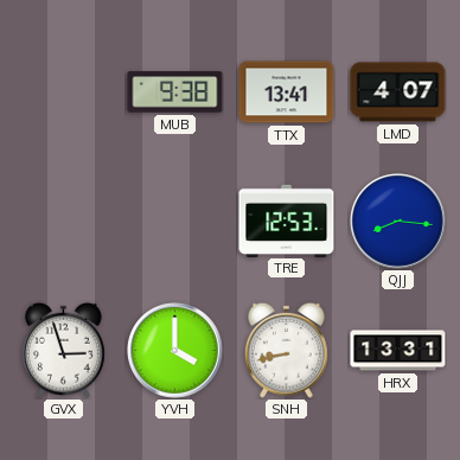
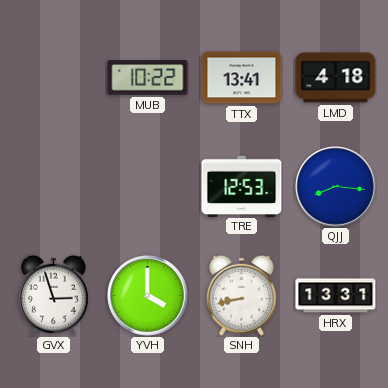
MUB: 9:38 -> 10:22 (148, 78)
LMD: 4:07 -> 4:18 (336, 78)
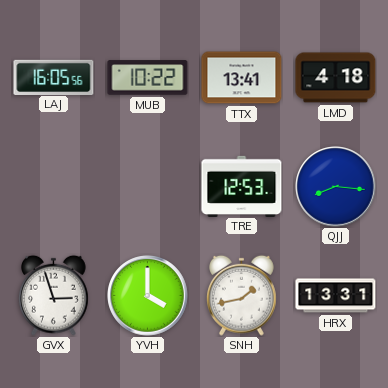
LAJ: none -> 16:05 (54, 77)
SNH: 8:43 -> 1:43 (242, 295)
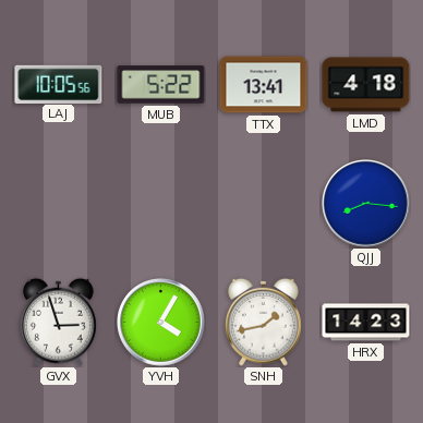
LAJ: 16:05 -> 10:05 (59, 84)
MUB: 10:22 -> 5:22 (161, 85)
TRE: 12:53 -> none (242, 186)
YVH: 4:00 -> 4:05 (161, 323)
HRX: 13:31 -> 14:23 (366, 323)
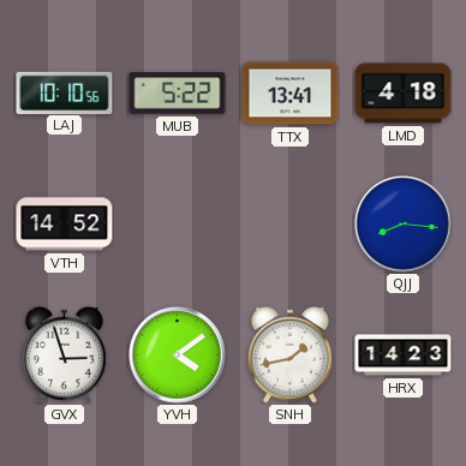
LAJ: 10:05 -> 10:10 (65, 92)
VTH: none -> 14:52 (65, 225)
YVH: 4:05 -> 4:09 (178, 356)
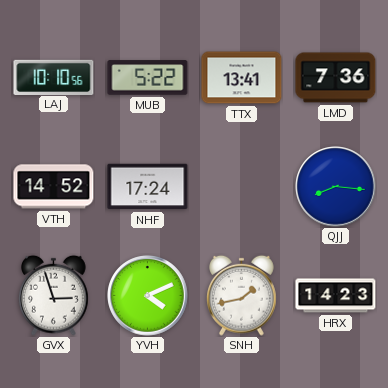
LMD: 4:18 -> 7:36 (336, 78)
NHF: none -> 17:24 (148, 187)
YVH: 4:09 -> 4:11 (148, 296)
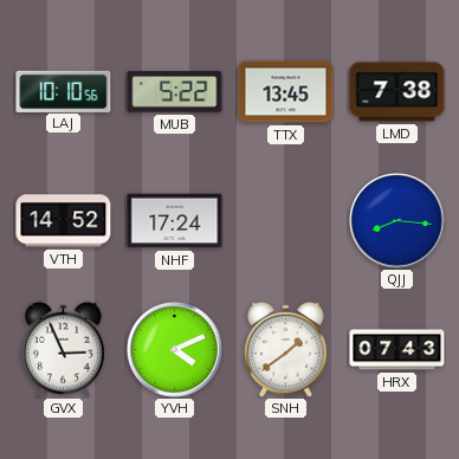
TTX: 13:41 -> 13:45 (286, 92)
LMD: 7:36 -> 7:38 (397, 92)
GVX: 2:57 -> 2:56 (64, 349)
SNH: 1:43 -> 1:39 (286, 349)
HRX: 14:23 -> 07:43 (397, 350)
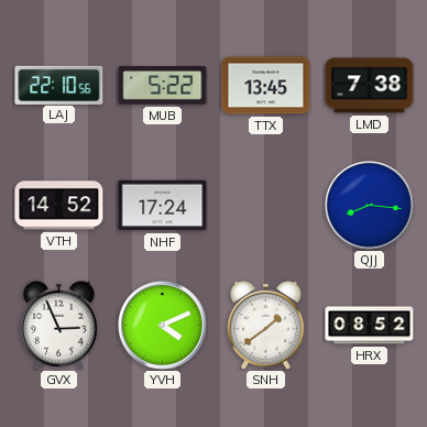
LAJ: 10:10 -> 22:10 (59, 85)
HRX: 07:43 -> 08:52 (370, 326)
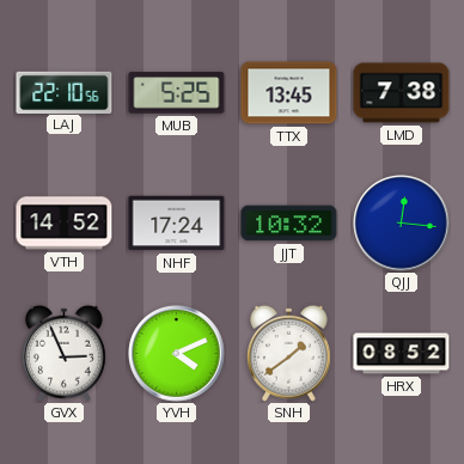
MUB: 5:22 -> 5:25 (177, 93)
JJT: none -> 10:32 (289, 224)
QJJ: 8:16 -> 12:16 (402, 224)
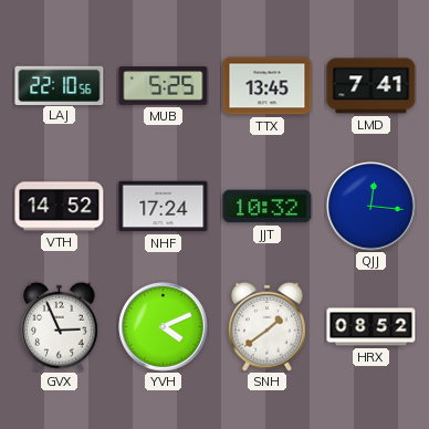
LMD: 7:38 -> 7:41 (372, 86)
